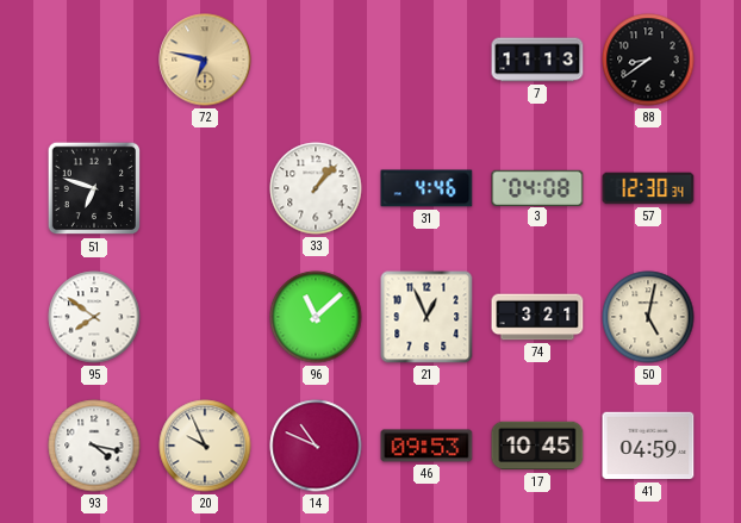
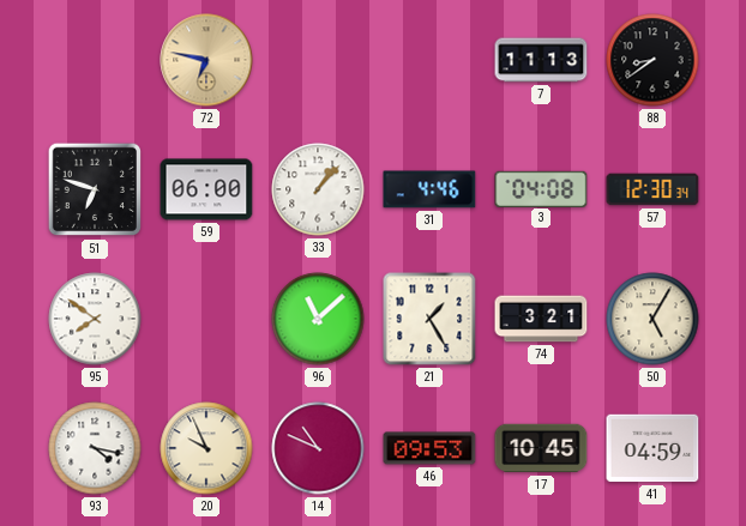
59: none -> 06:00 (206, 189)
21: 12:56 -> 1:25 (429, 319)
50: 5:02 -> 5:05 (652, 319)
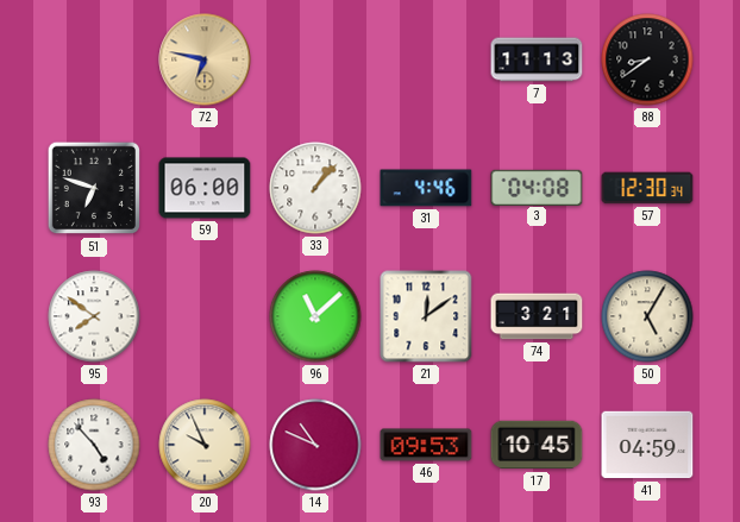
21: 1:25 -> 12:09 (426, 316)
93: 4:17 -> 4:53 (94, 445)
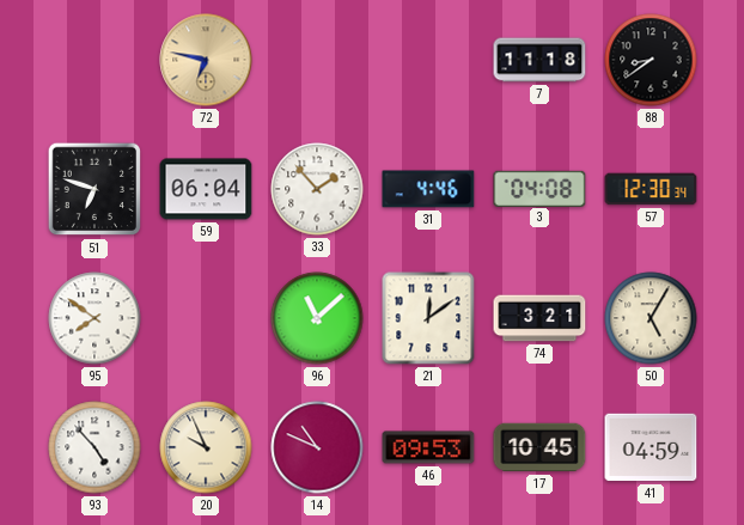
7: 11:13 -> 11:18 (539, 60)
59: 06:00 -> 06:04 (206, 189)
33: 1:07 -> 1:53 (317, 189)
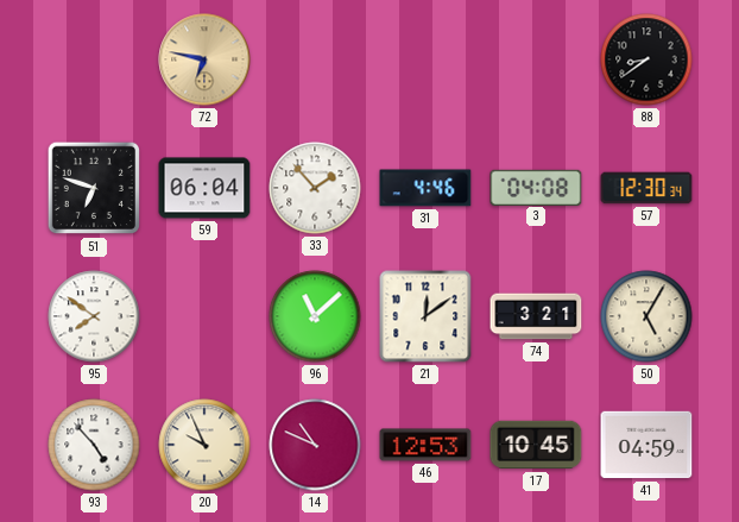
7: 11:18 -> none (539, 60)
46: 09:53 -> 12:53 (425, 445)
